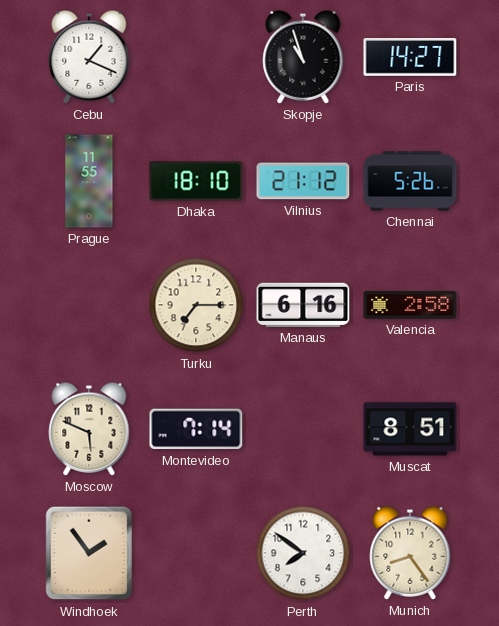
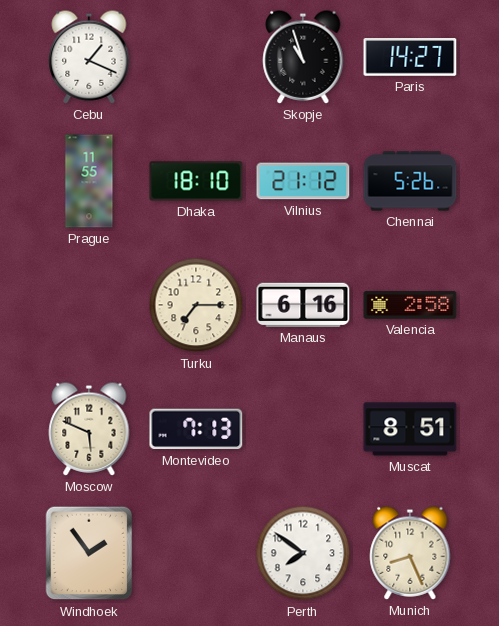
Montevideo: 7:14 -> 7:13 (196, 429)
Munich: 8:24 -> 8:26 (410, 553)
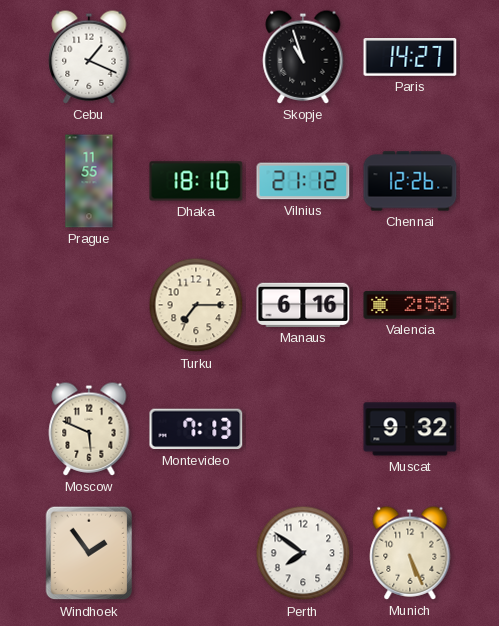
Chennai: 5:26 -> 12:26 (410, 181)
Muscat: 8:51 -> 9:32 (410, 429)
Munich: 8:26 -> 5:26 (410, 553)
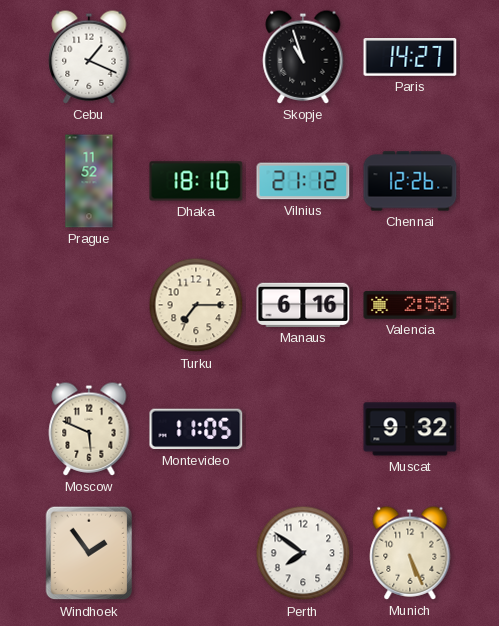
Prague: 11:55 -> 11:52 (89, 181)
Montevideo: 7:13 -> 11:05 (196, 429)
